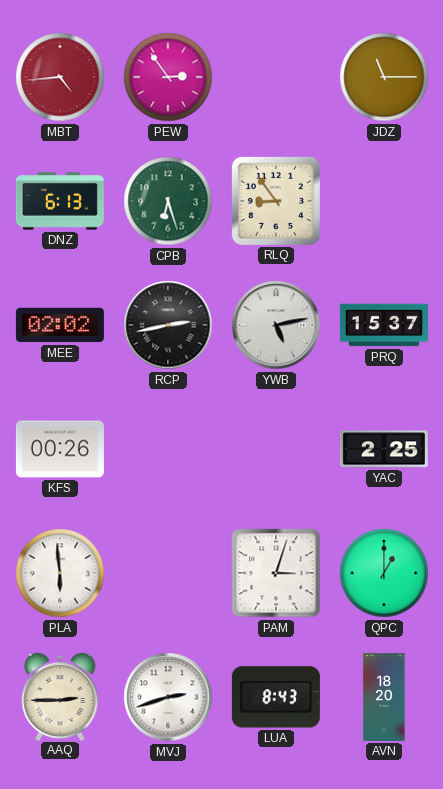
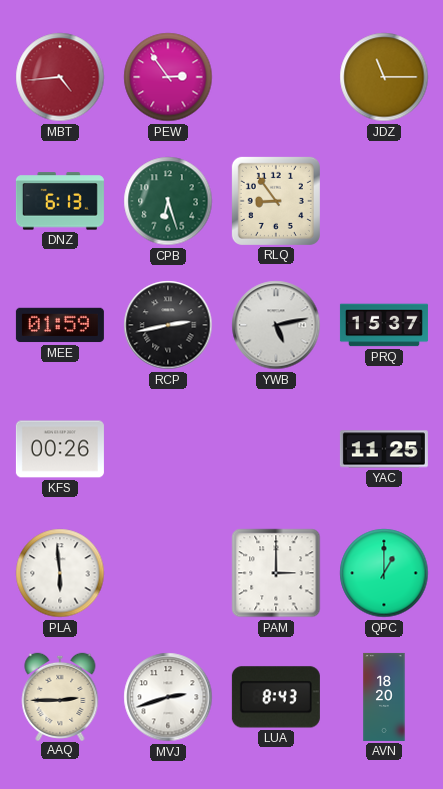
MEE: 02:02 -> 01:59 (60, 325)
YAC: 2:25 -> 11:25 (384, 449)
PAM: 3:03 -> 3:00 (276, 573)
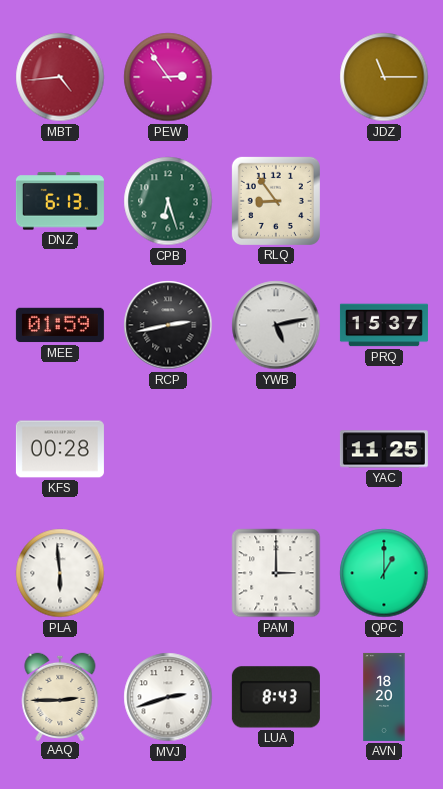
KFS: 00:26 -> 00:28 (60, 449)
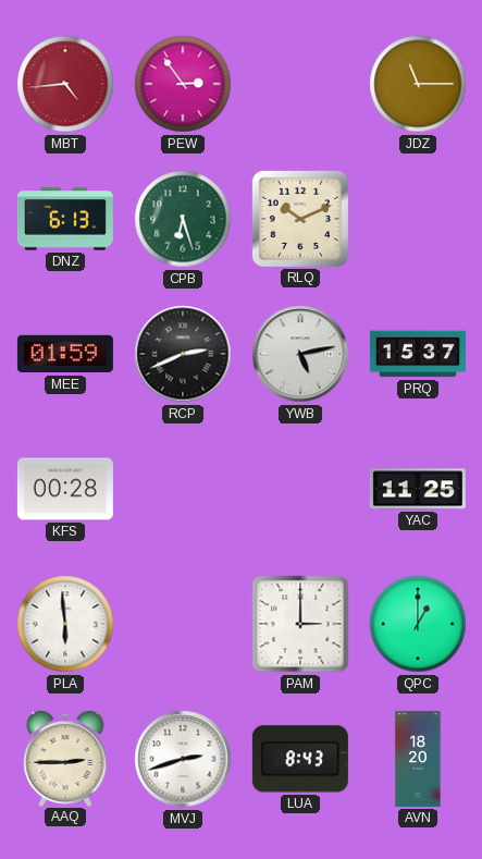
RLQ: 8:54 -> 10:11 (300, 219)
RCP: 2:43 -> 2:41 (183, 354)
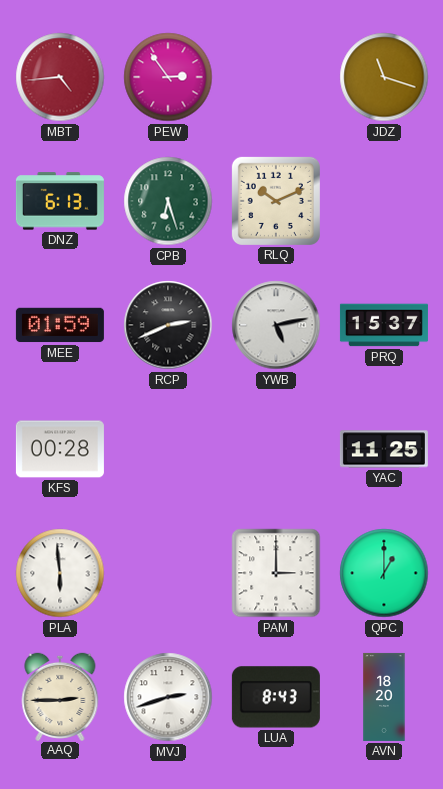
JDZ: 11:15 -> 11:18 (384, 77)
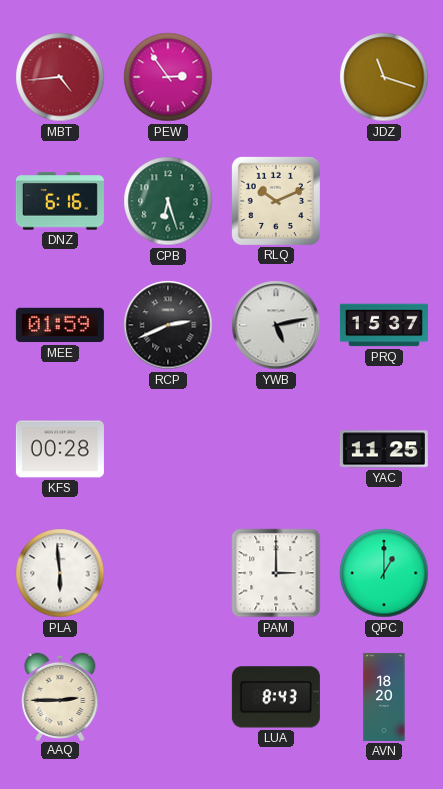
DNZ: 6:13 -> 6:16 (60, 201)
MVJ: 2:42 -> none (168, 697)
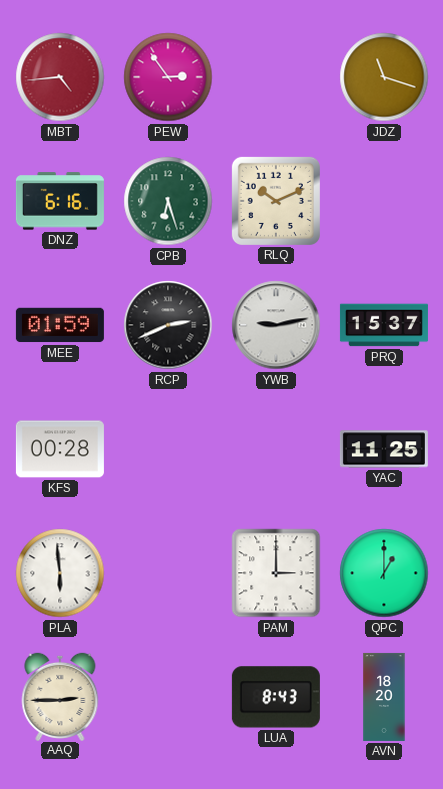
YWB: 5:13 -> 9:13 (276, 325)
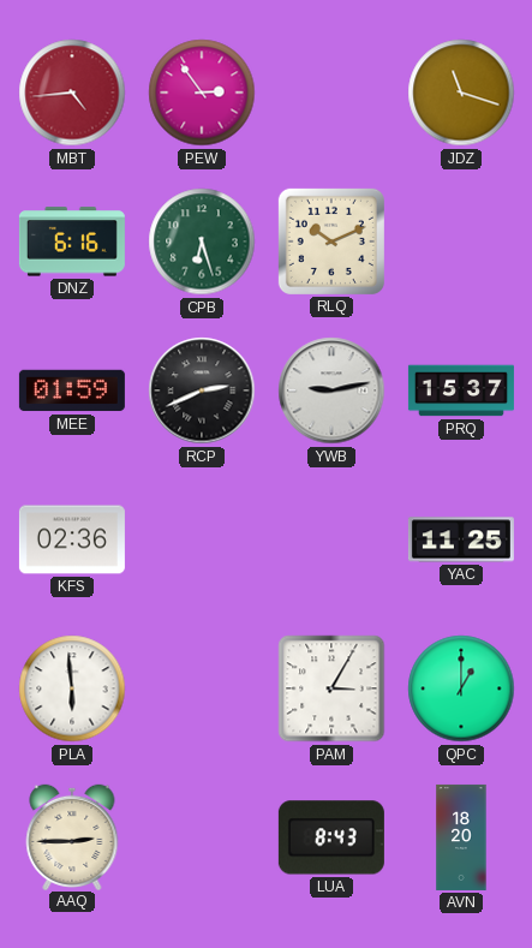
KFS: 00:28 -> 02:36 (72, 539)
PAM: 3:00 -> 3:05 (331, 688)
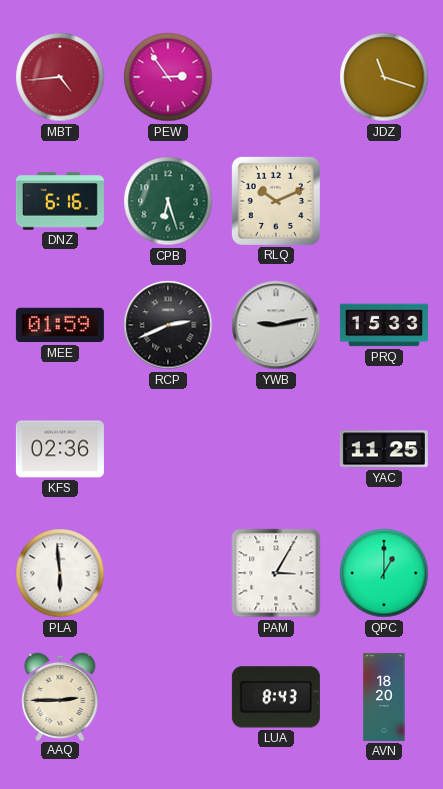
PRQ: 15:37 -> 15:33 (384, 325)
